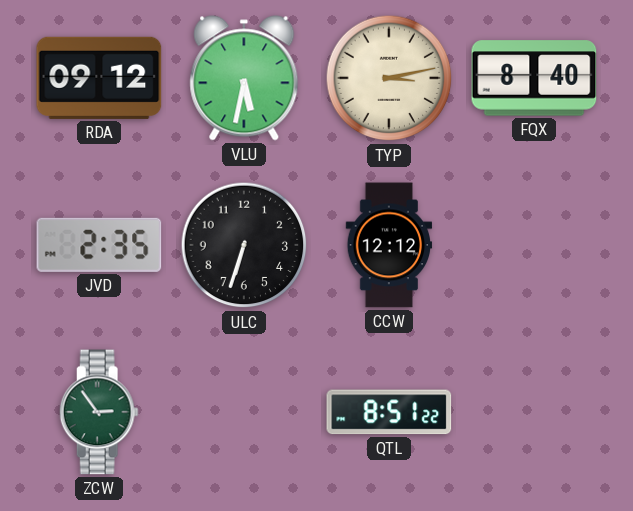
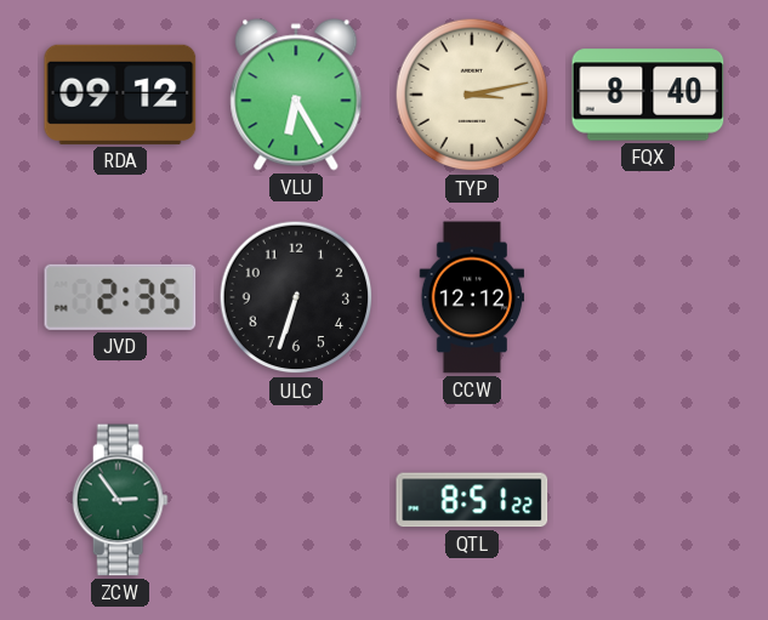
VLU: 5:32 -> 6:25 (296, 95)
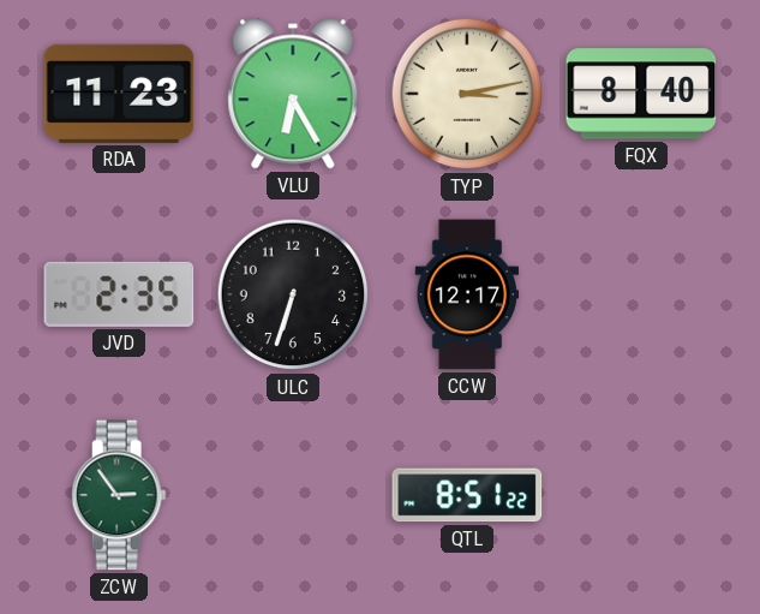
RDA: 09:12 -> 11:23 (119, 94)
CCW: 12:12 -> 12:17 (467, 294)
